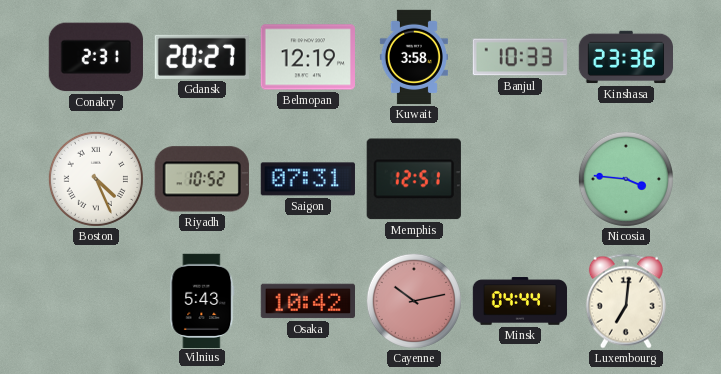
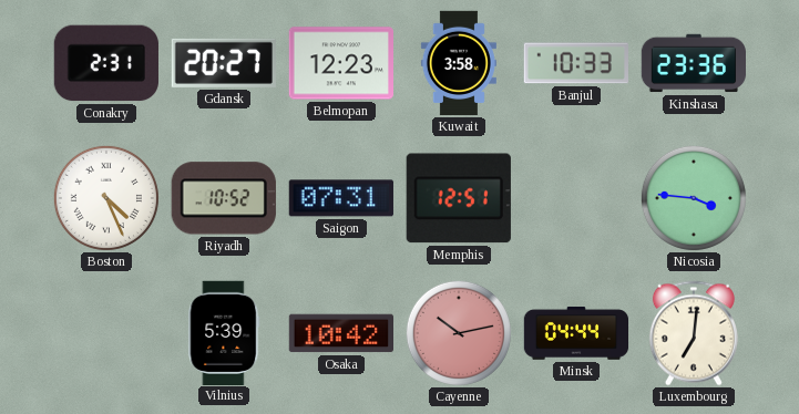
Belmopan: 12:19 -> 12:23 (340, 63)
Vilnius: 5:43 -> 5:39 (224, 332)
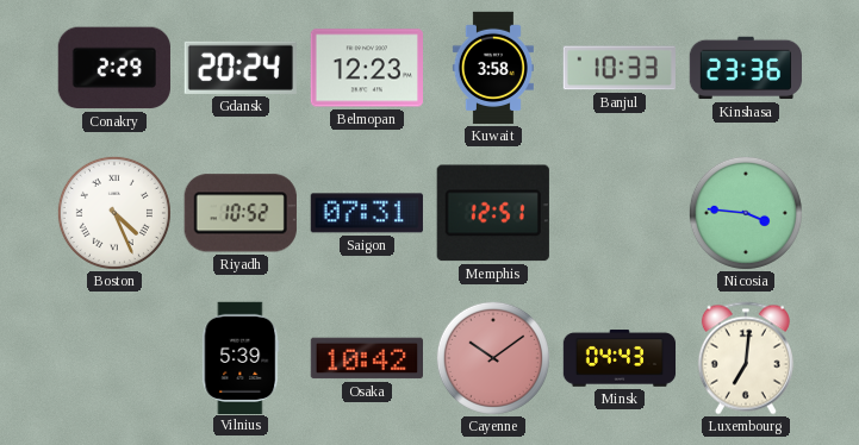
Conakry: 2:31 -> 2:29 (114, 68)
Gdansk: 20:27 -> 20:24 (241, 68)
Cayenne: 10:13 -> 10:09 (493, 358)
Minsk: 04:44 -> 04:43 (620, 358)
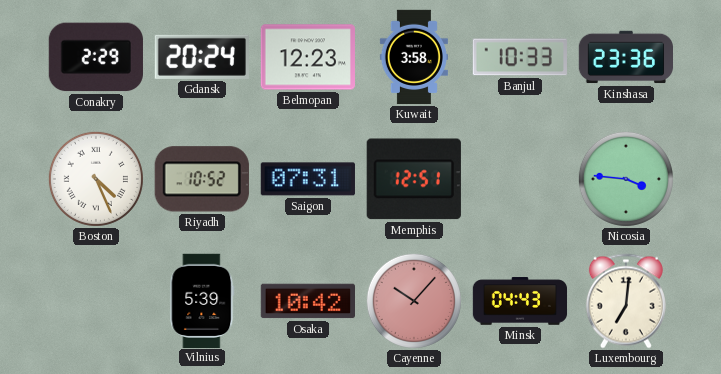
Cayenne: 10:09 -> 10:07 (414, 301)
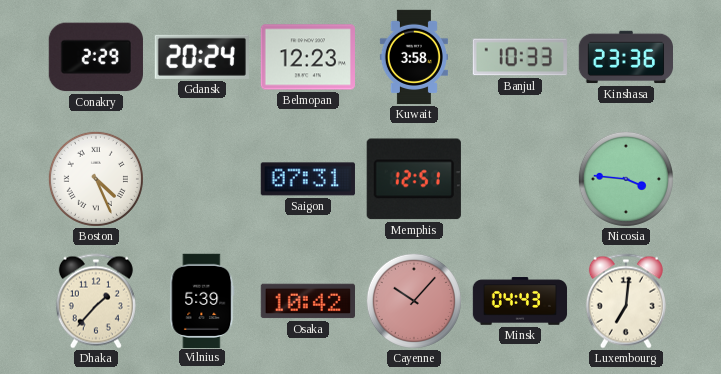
Riyadh: 10:52 -> none (202, 179)
Dhaka: none -> 1:37 (96, 301)
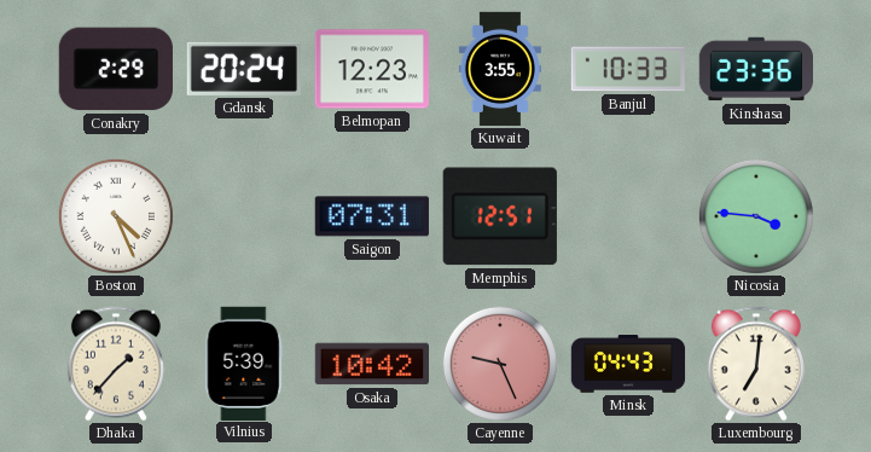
Kuwait: 3:58 -> 3:55 (500, 69)
Cayenne: 10:07 -> 9:26 (500, 364)
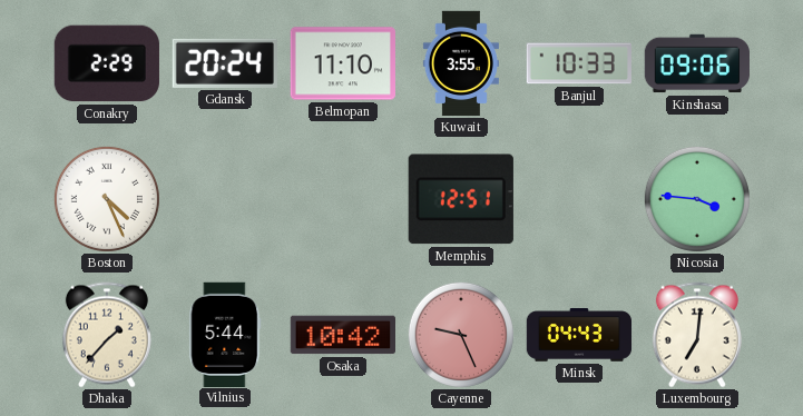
Belmopan: 12:23 -> 11:10 (342, 63)
Kinshasa: 23:36 -> 09:06 (696, 63)
Saigon: 07:31 -> none (372, 216)
Vilnius: 5:39 -> 5:44 (225, 334)
